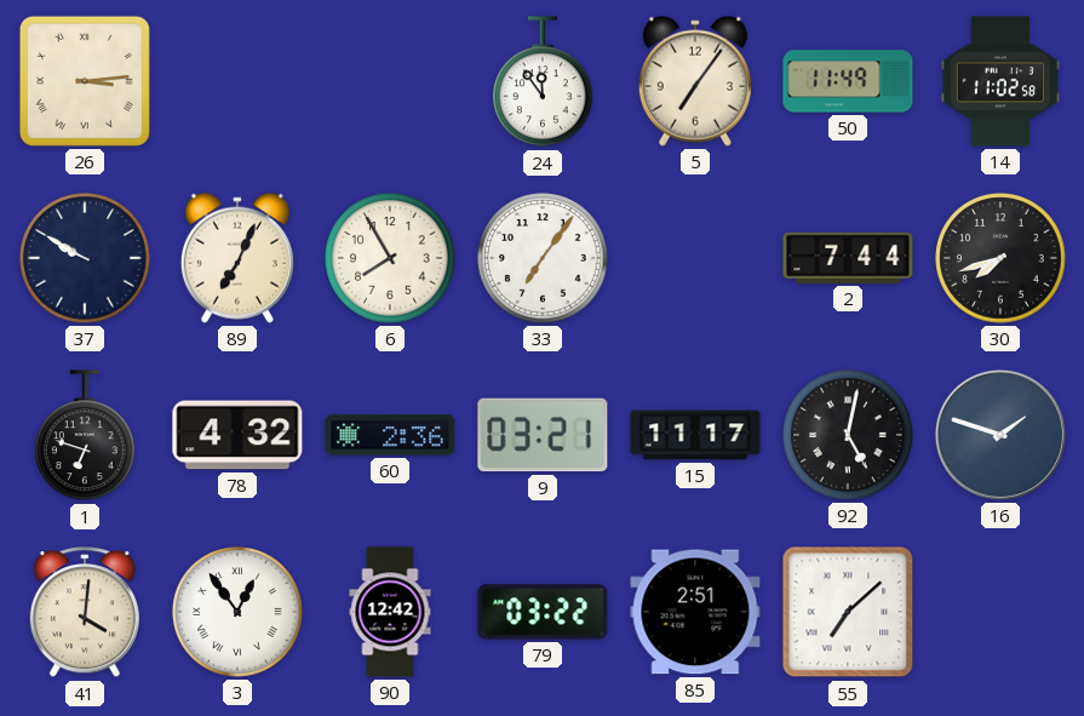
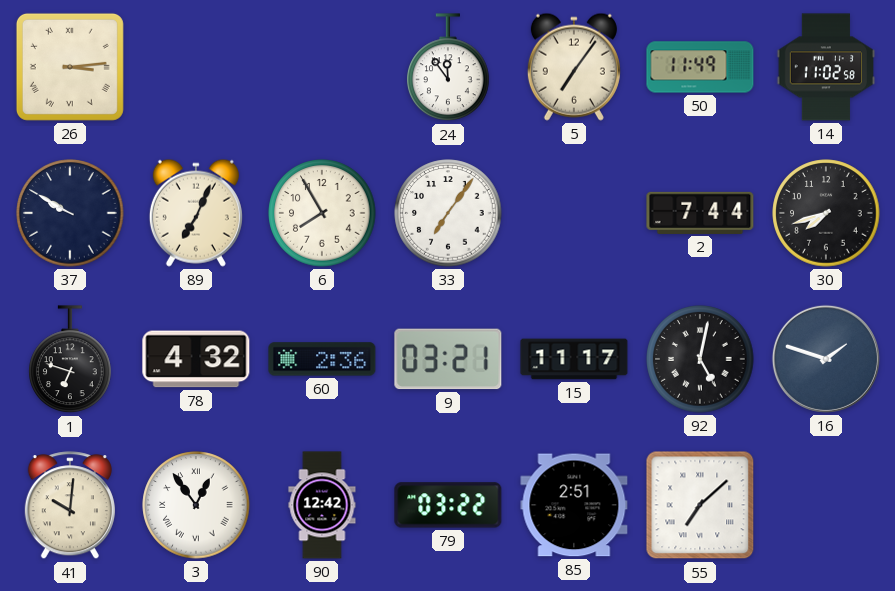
41: 4:01 -> 10:01 (70, 506)
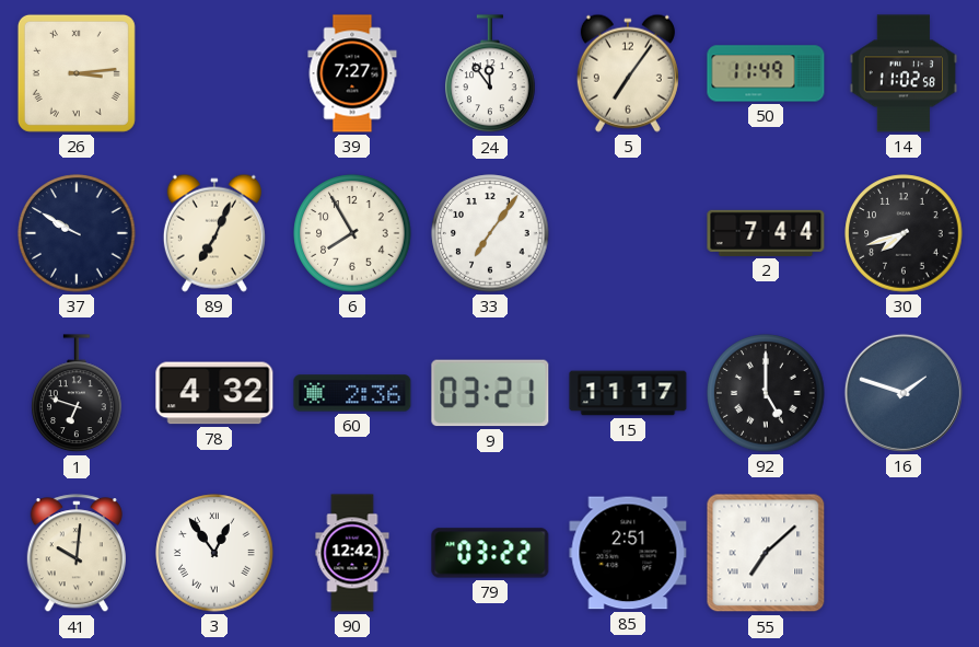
39: none -> 7:27 (352, 73)
92: 5:02 -> 5:00 (766, 393)
